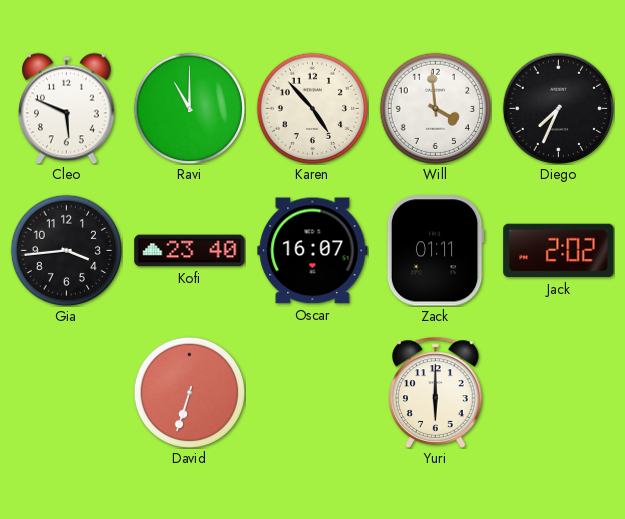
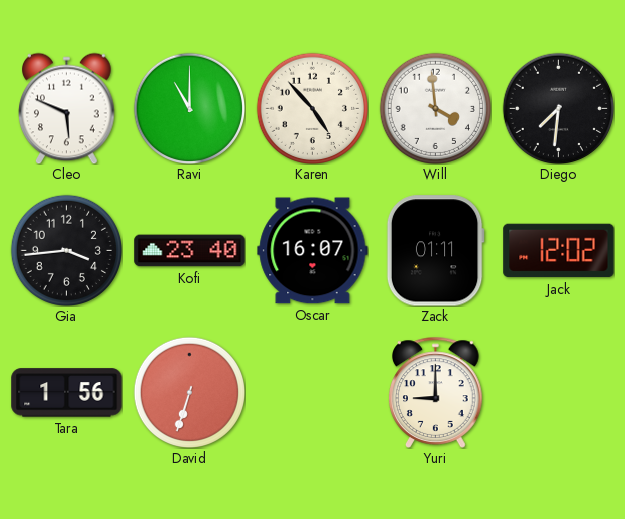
Diego: 7:34 -> 7:31 (558, 108)
Jack: 2:02 -> 12:02 (559, 251)
Tara: none -> 1:56 (67, 393)
Yuri: 6:00 -> 9:00 (436, 392)
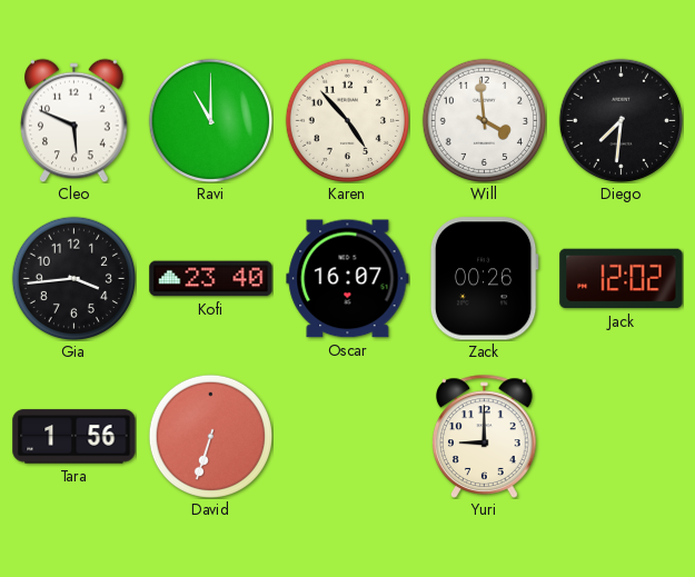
Zack: 01:11 -> 00:26 (484, 279)
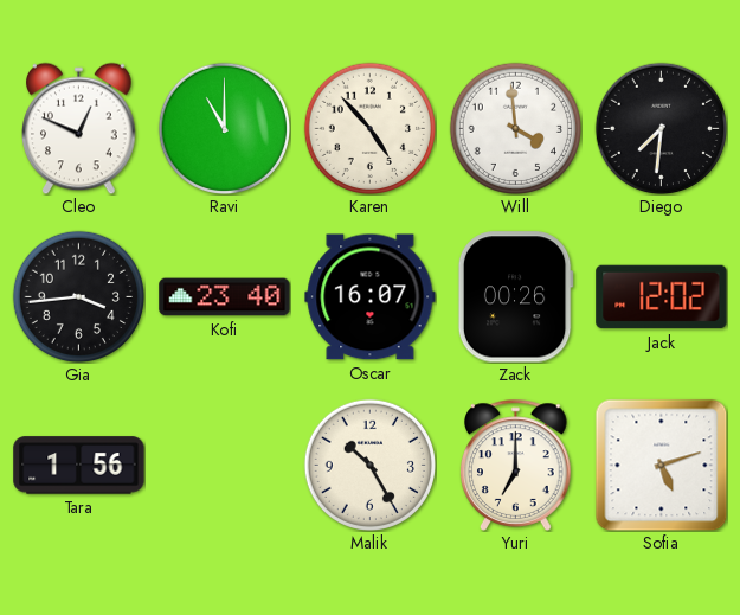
Cleo: 5:49 -> 12:49 (79, 128)
David: 6:33 -> none (210, 436)
Malik: none -> 10:25 (369, 465)
Yuri: 9:00 -> 7:00 (516, 465)
Sofia: none -> 5:12 (661, 465)
